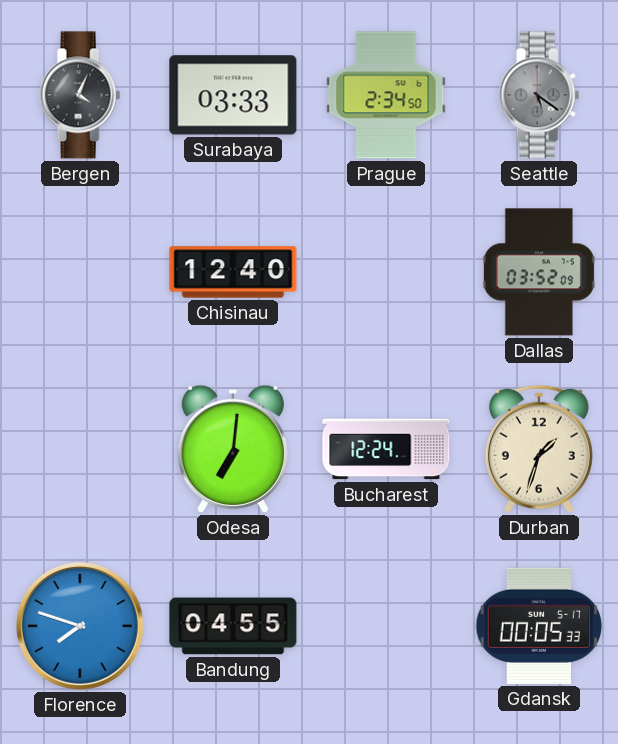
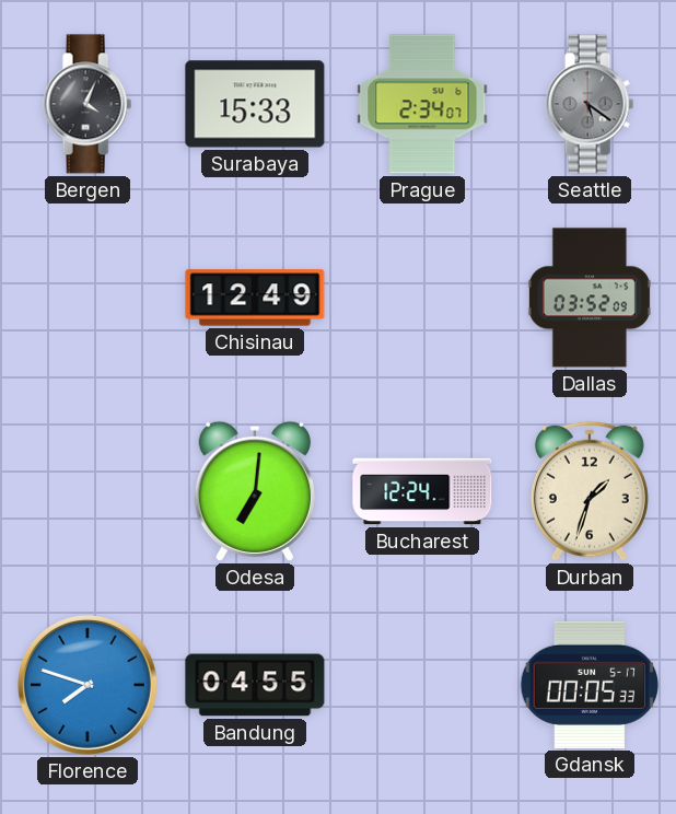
Surabaya: 03:33 -> 15:33 (255, 104)
Prague: 2:34:50 -> 2:34:07 (422, 104)
Chisinau: 12:40 -> 12:49 (255, 298)
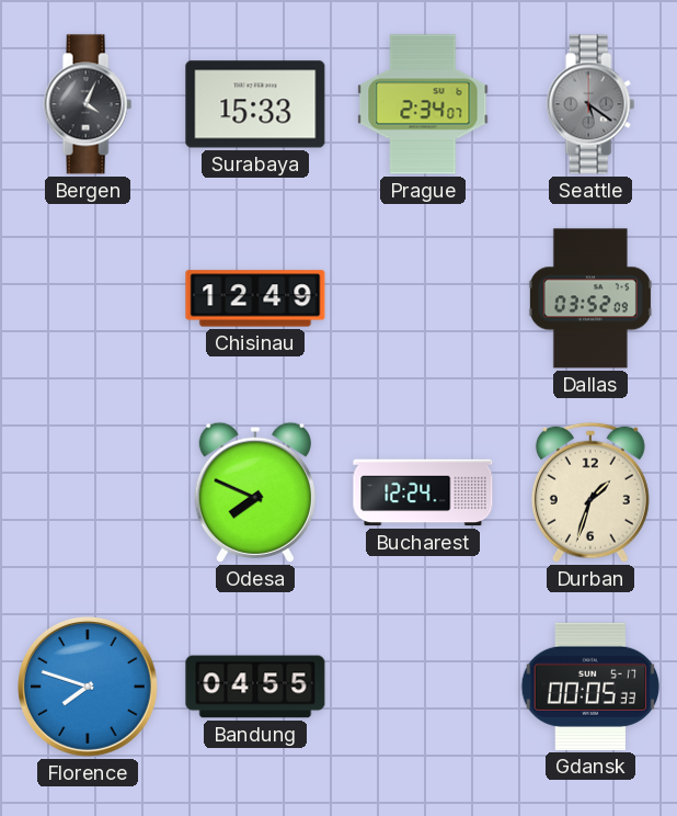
Odesa: 7:01 -> 7:49 (255, 492)
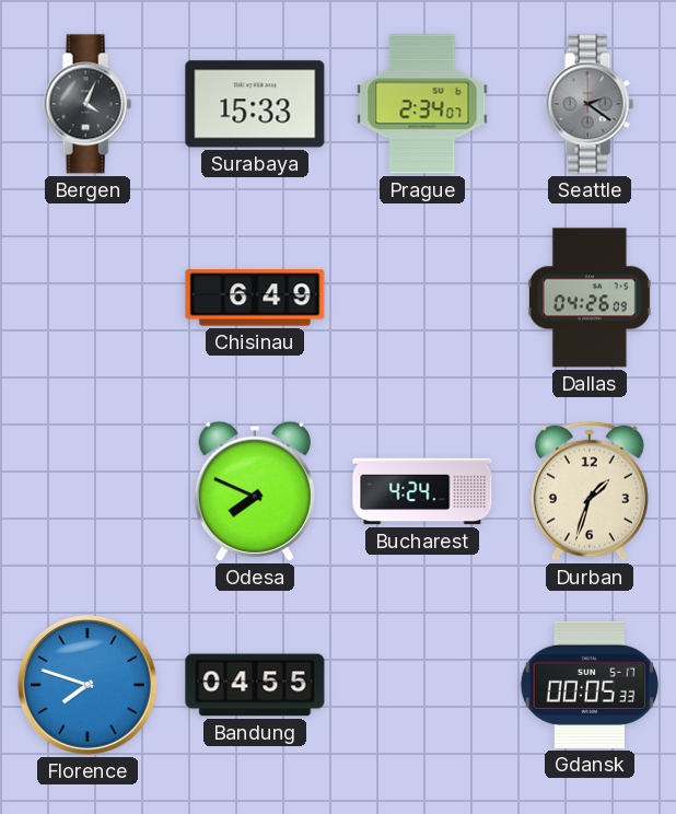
Seattle: 5:21 -> 2:21 (590, 104)
Chisinau: 12:49 -> 6:49 (255, 298)
Dallas: 03:52 -> 04:26 (590, 298)
Bucharest: 12:24 -> 4:24 (422, 491)
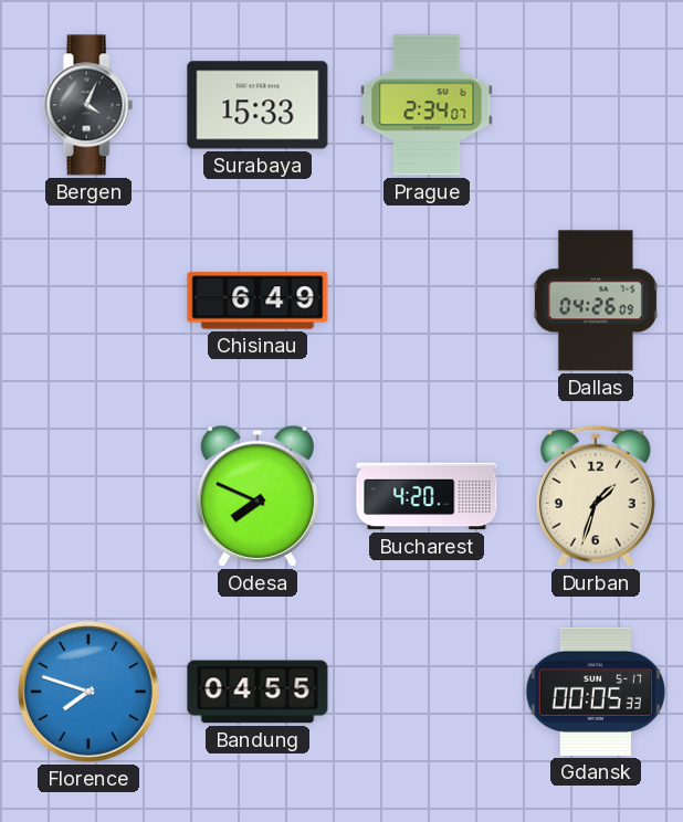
Seattle: 2:21 -> none (590, 104)
Bucharest: 4:24 -> 4:20 (427, 496)
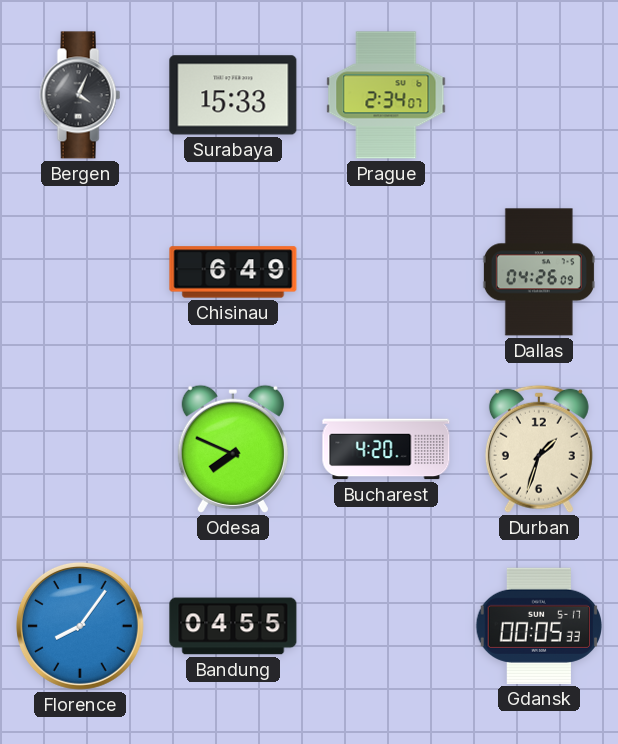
Florence: 7:48 -> 8:06 (80, 626)
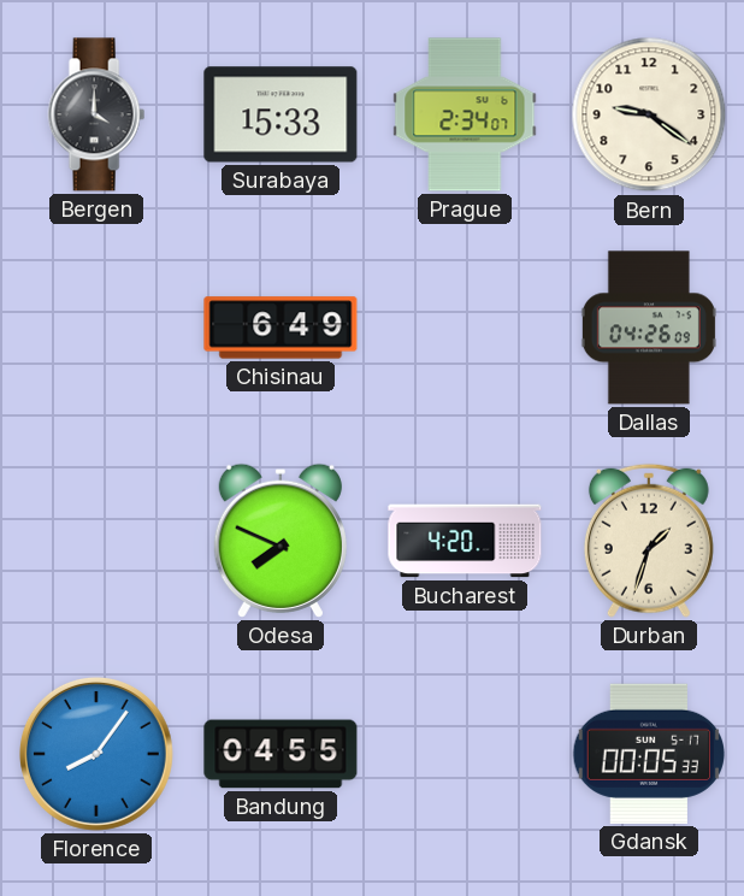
Bergen: 4:04 -> 4:00 (96, 114)
Bern: none -> 9:21 (649, 114)
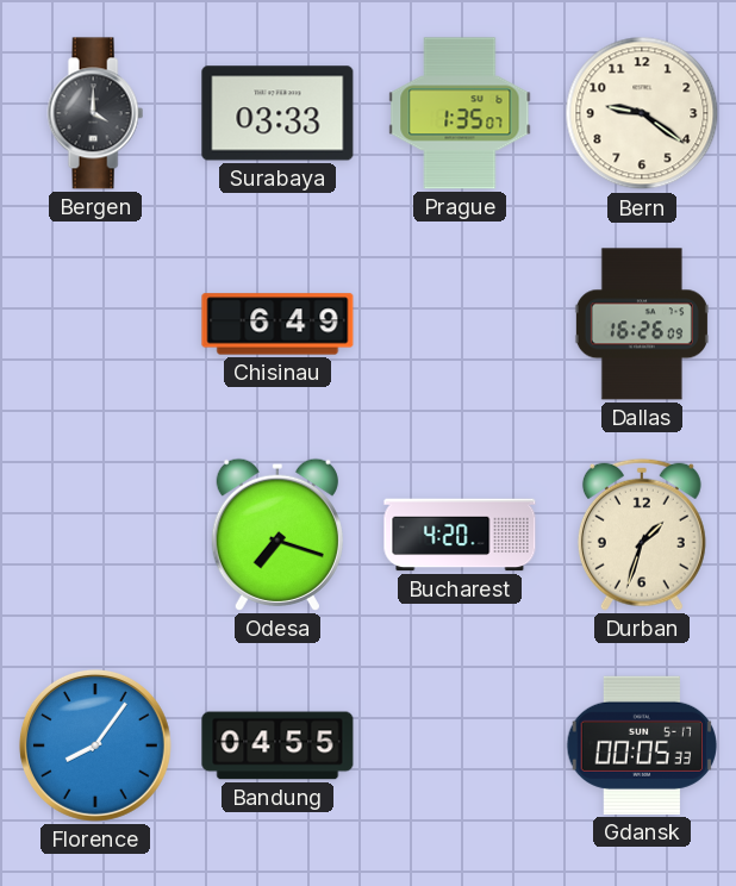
Surabaya: 15:33 -> 03:33 (277, 113)
Prague: 2:34 -> 1:35 (460, 113)
Dallas: 04:26 -> 16:26 (642, 324)
Odesa: 7:49 -> 7:18 (277, 535)
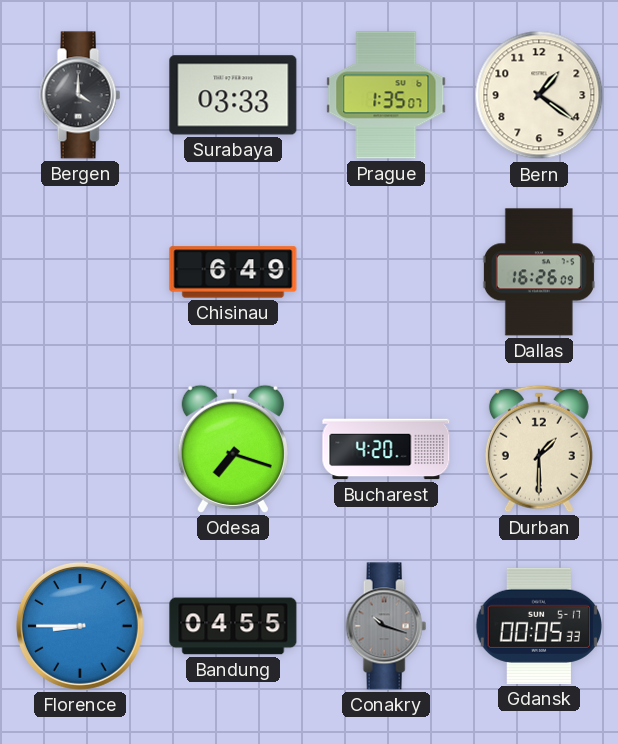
Bern: 9:21 -> 1:21 (539, 95)
Durban: 1:33 -> 1:30 (539, 449)
Florence: 8:06 -> 8:45 (80, 626)
Conakry: none -> 10:18 (386, 626)
